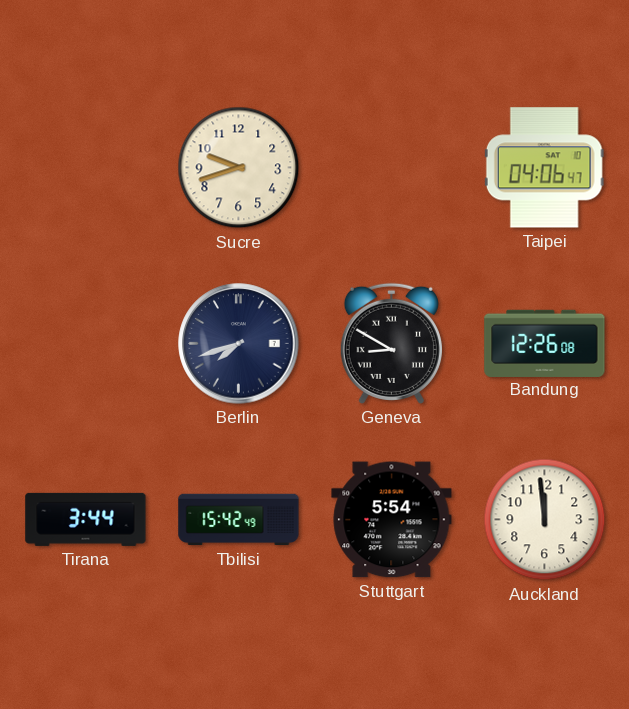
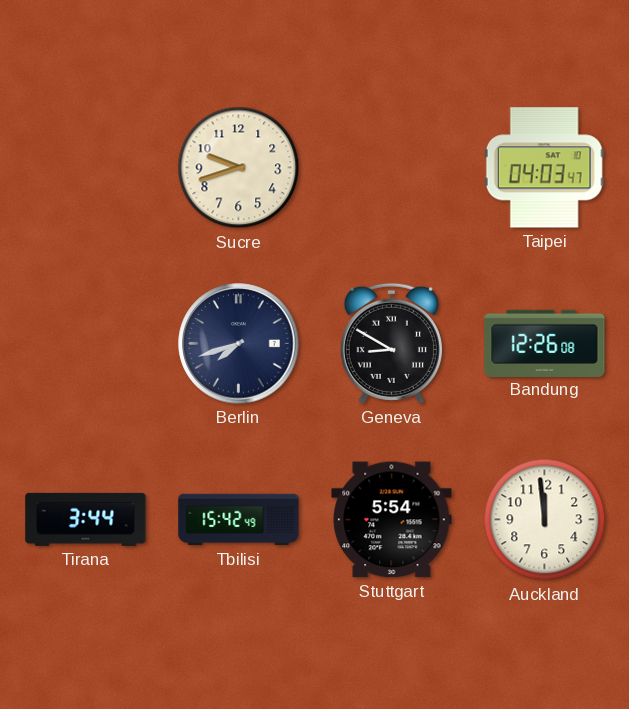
Taipei: 04:06 -> 04:03 (544, 168)
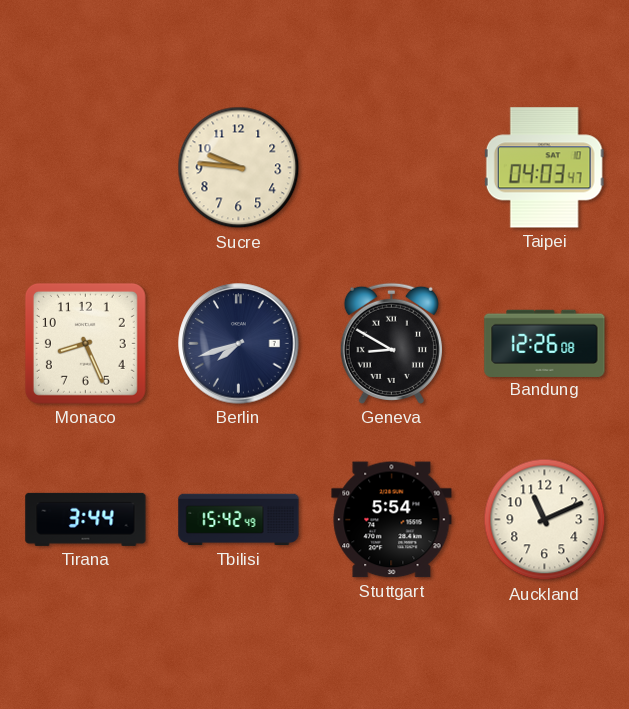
Sucre: 9:42 -> 9:46 (239, 168)
Monaco: none -> 8:26 (85, 343)
Auckland: 11:59 -> 11:11 (545, 520)
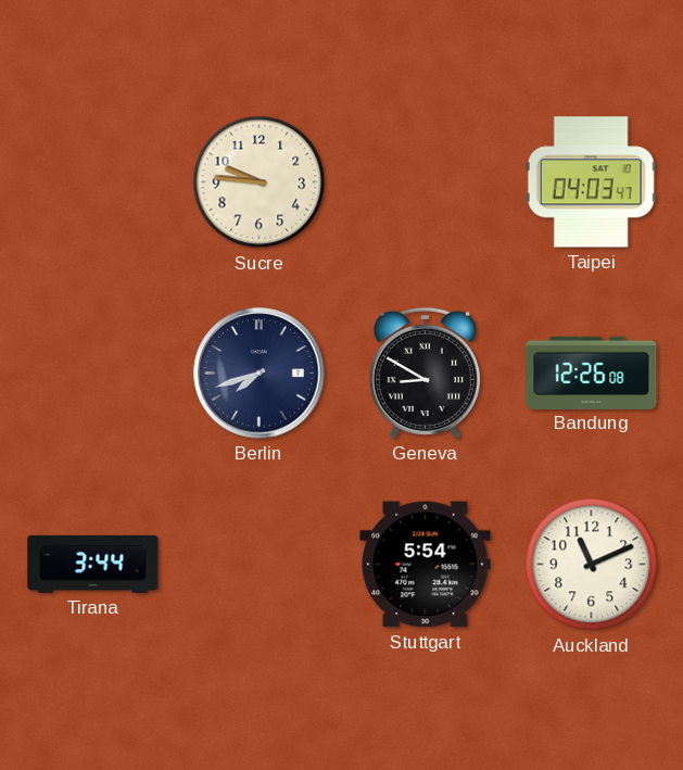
Monaco: 8:26 -> none (85, 343)
Tbilisi: 15:42 -> none (239, 520)
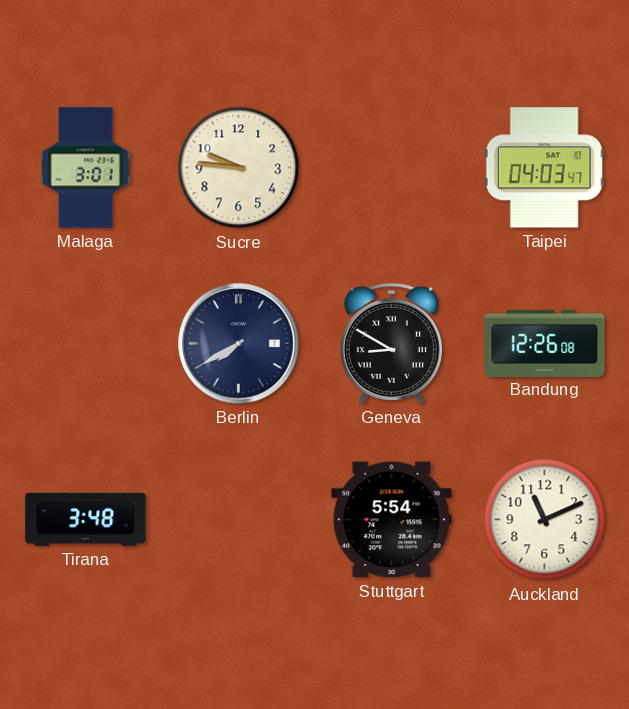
Malaga: none -> 3:01 (86, 168)
Berlin: 7:42 -> 7:40 (239, 344)
Tirana: 3:44 -> 3:48 (86, 519)
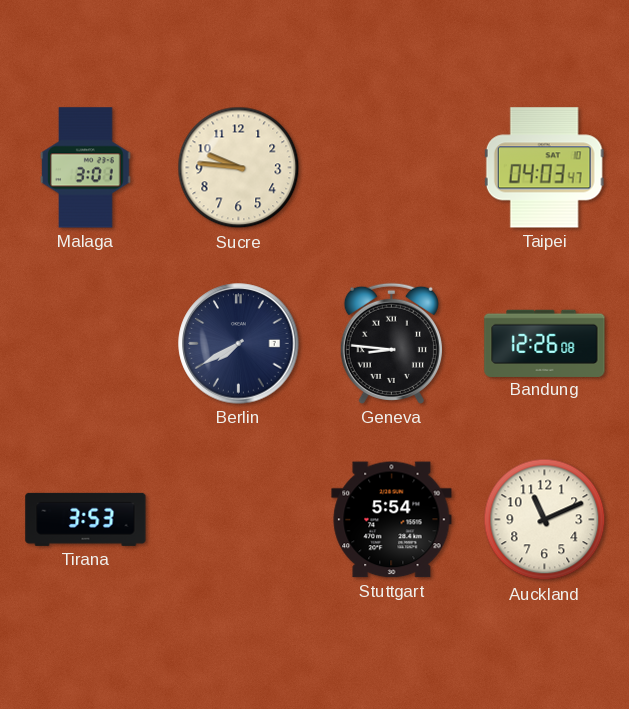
Geneva: 8:50 -> 8:46 (391, 343)
Tirana: 3:48 -> 3:53 (86, 519)
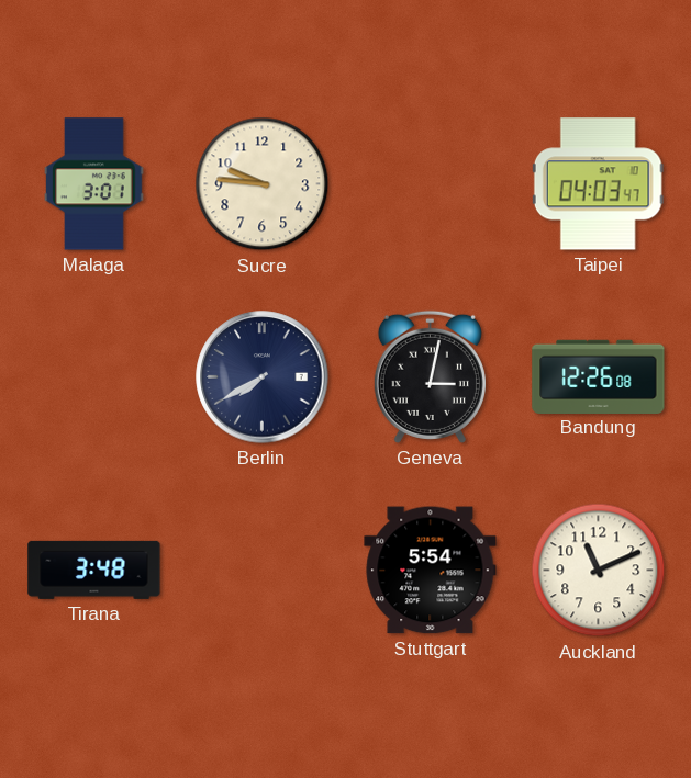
Geneva: 8:46 -> 3:02 (430, 376)
Tirana: 3:53 -> 3:48 (94, 570)
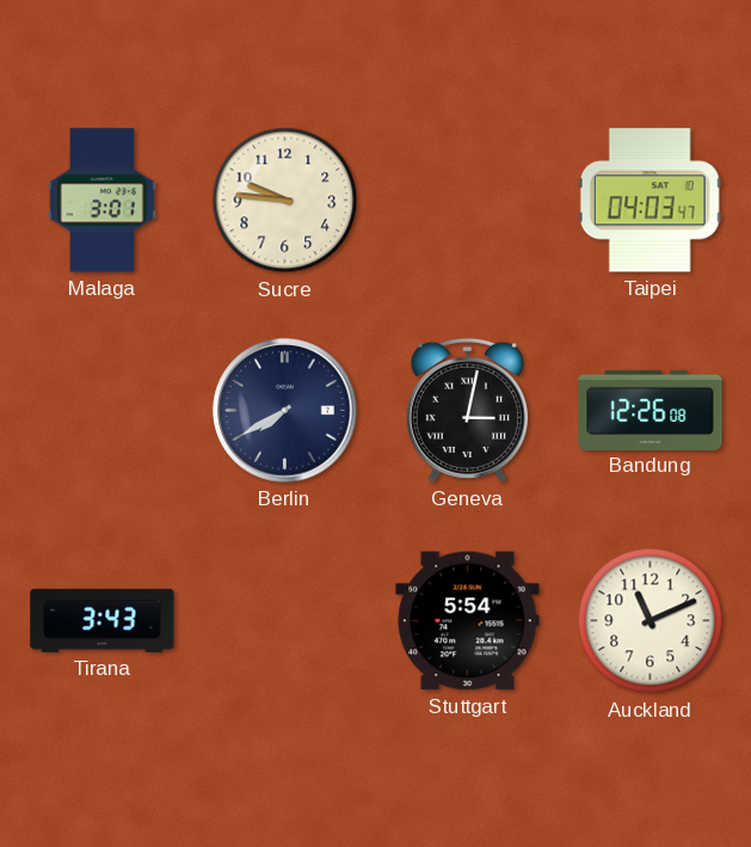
Tirana: 3:48 -> 3:43 (103, 620)
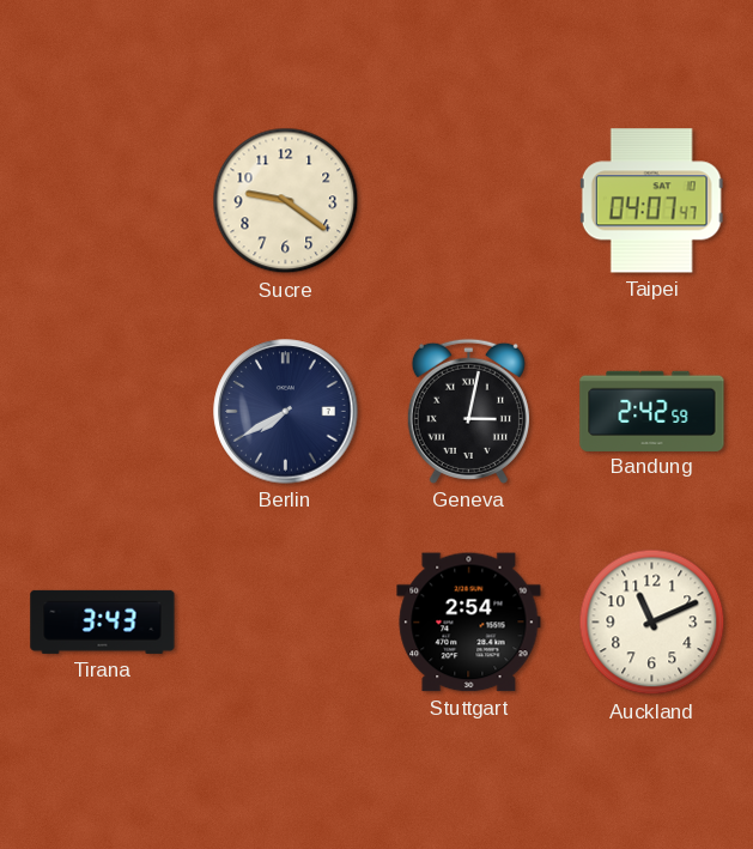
Malaga: 3:01 -> none (103, 201)
Sucre: 9:46 -> 9:21 (286, 201)
Taipei: 04:03 -> 04:07 (651, 201)
Bandung: 12:26 -> 2:42 (652, 411)
Stuttgart: 5:54 -> 2:54 (469, 623)
